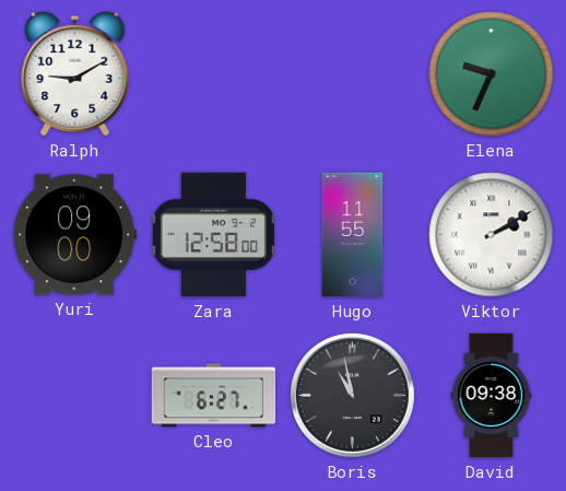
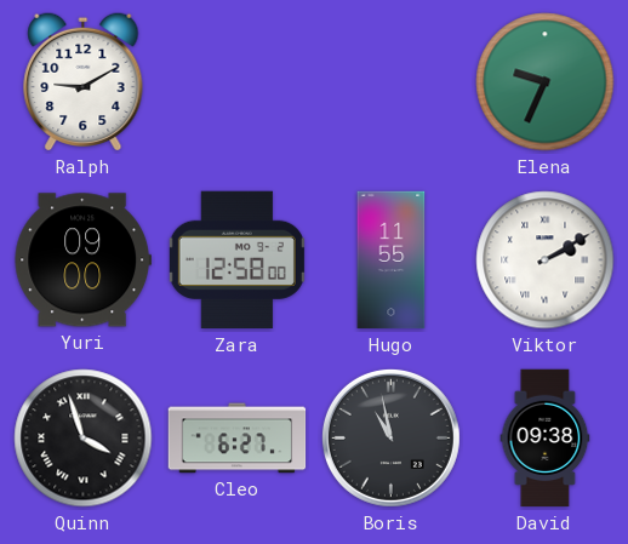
Quinn: none -> 3:57 (84, 439)
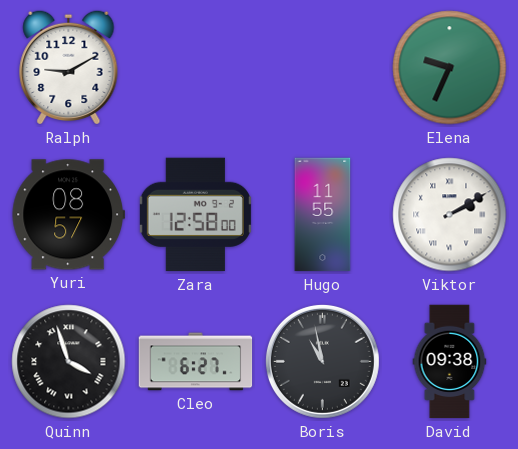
Yuri: 09:00 -> 08:57 (68, 215)
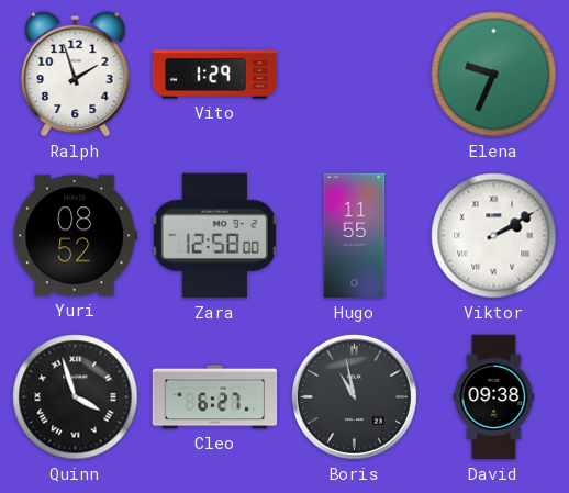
Ralph: 9:10 -> 1:57 (76, 74)
Vito: none -> 1:29 (215, 75)
Yuri: 08:57 -> 08:52 (75, 236)
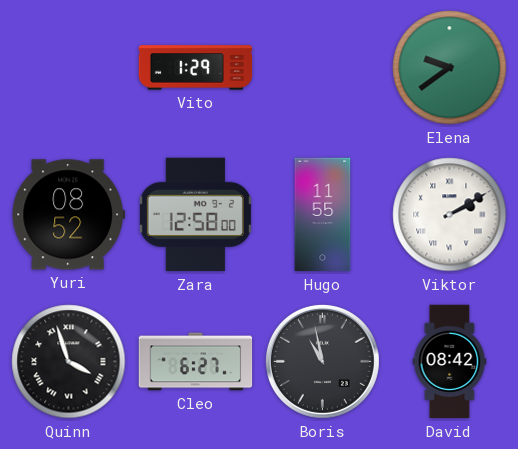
Ralph: 1:57 -> none (76, 74)
Elena: 9:34 -> 9:39 (450, 68)
David: 09:38 -> 08:42 (450, 362)
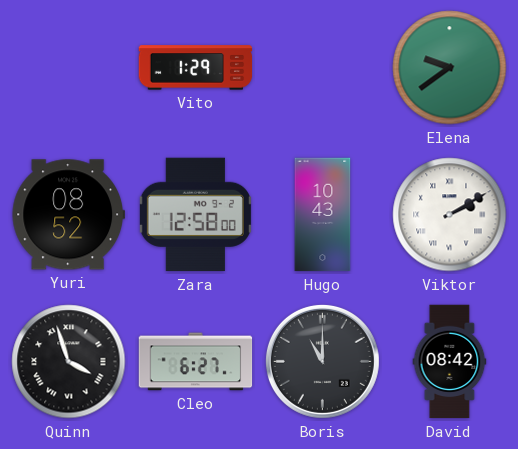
Hugo: 11:55 -> 10:43 (323, 215)
Boris: 10:58 -> 11:00 (322, 361)
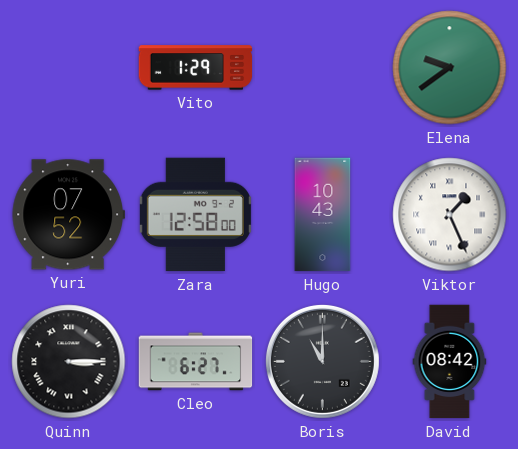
Yuri: 08:52 -> 07:52 (68, 215)
Viktor: 2:10 -> 1:26 (450, 215)
Quinn: 3:57 -> 3:15 (69, 362)
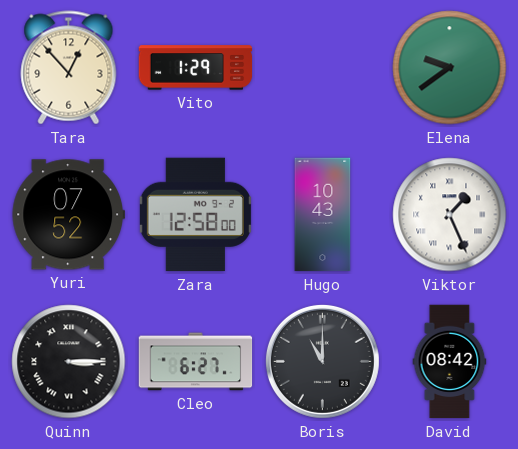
Tara: none -> 12:53 (69, 68)
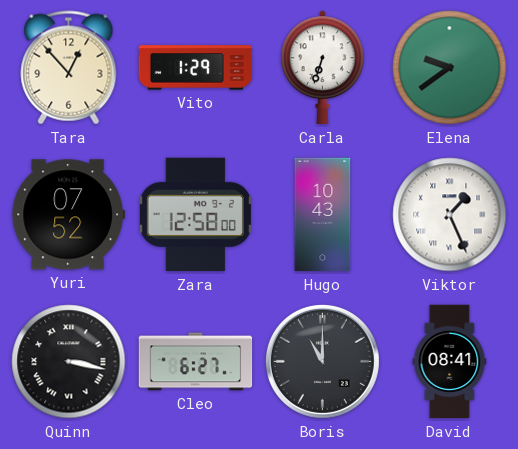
Carla: none -> 6:33 (323, 68)
Quinn: 3:15 -> 3:17 (69, 362)
David: 08:42 -> 08:41 (450, 362)
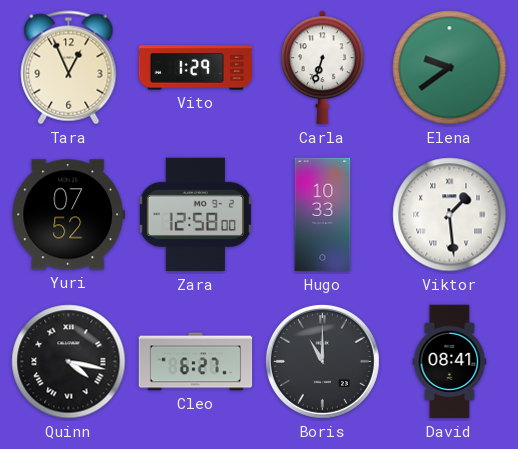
Tara: 12:53 -> 12:56 (69, 68)
Hugo: 10:43 -> 10:33 (323, 215)
Viktor: 1:26 -> 1:29 (450, 215)
Quinn: 3:17 -> 4:17 (69, 362)
